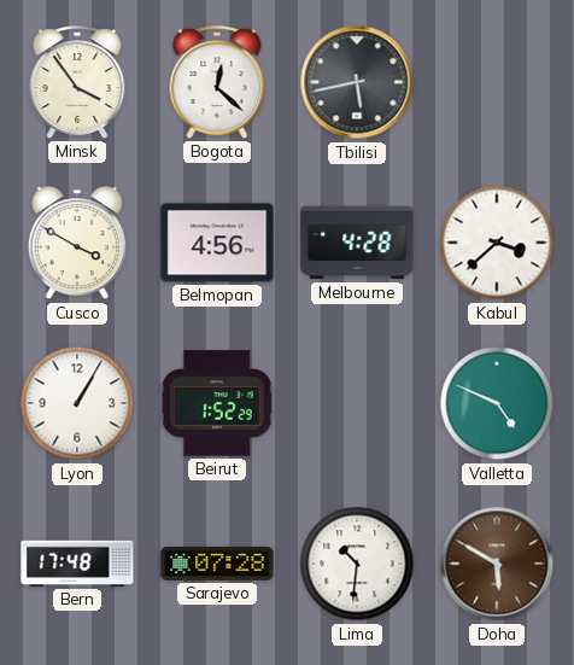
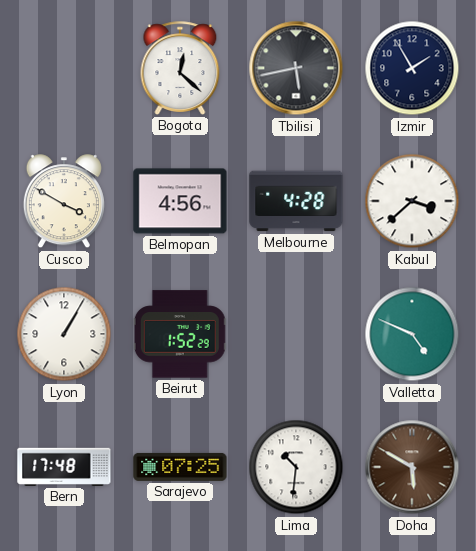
Minsk: 3:54 -> none (77, 82)
Izmir: none -> 1:55 (412, 68)
Sarajevo: 07:28 -> 07:25 (180, 467)
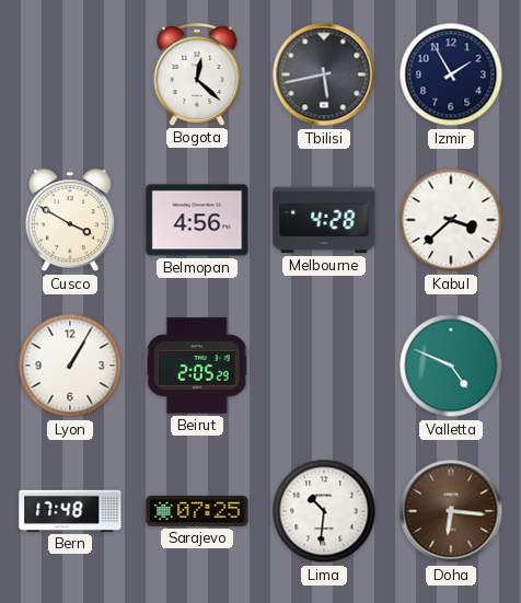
Beirut: 1:52 -> 2:05 (197, 366)
Doha: 5:50 -> 6:16 (451, 511)
